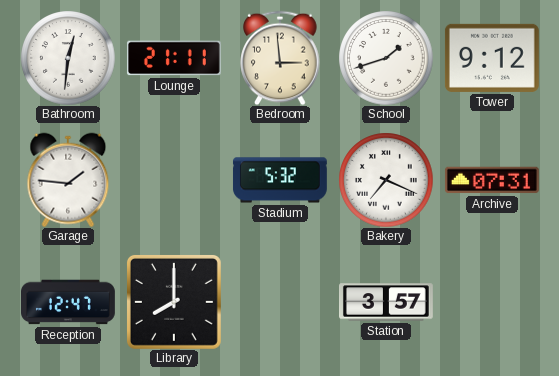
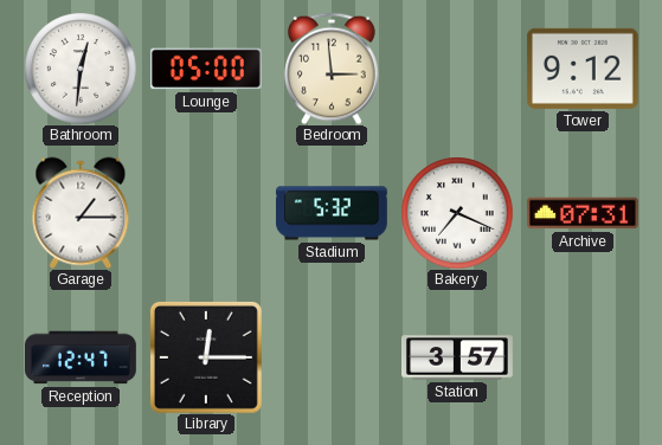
Lounge: 21:11 -> 05:00 (206, 69)
School: 1:42 -> none (386, 58)
Garage: 1:46 -> 1:15 (81, 213)
Library: 8:00 -> 12:15 (206, 357)
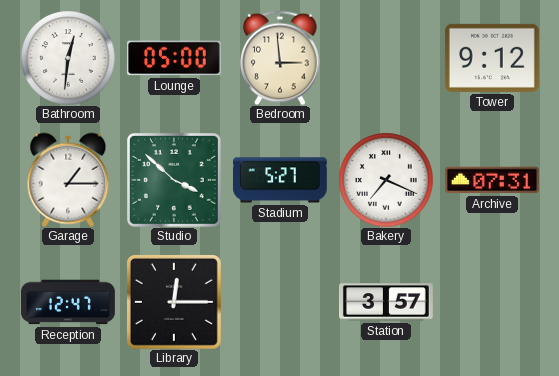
Studio: none -> 3:52 (174, 180)
Stadium: 5:32 -> 5:27 (280, 180)
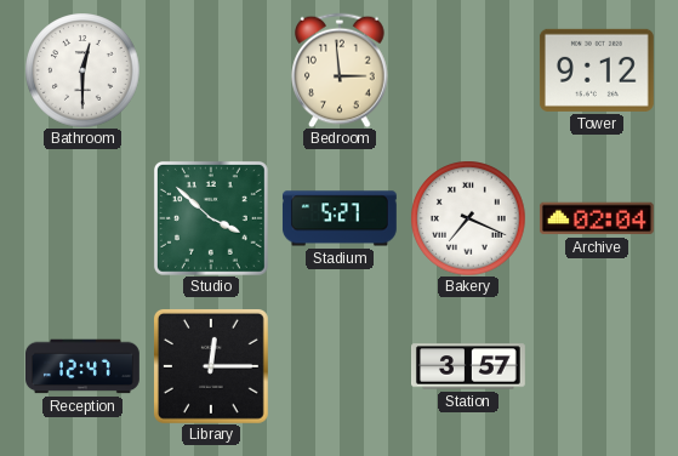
Bathroom: 12:31 -> 12:30 (82, 70)
Lounge: 05:00 -> none (174, 58)
Garage: 1:15 -> none (68, 180)
Archive: 07:31 -> 02:04 (597, 218)
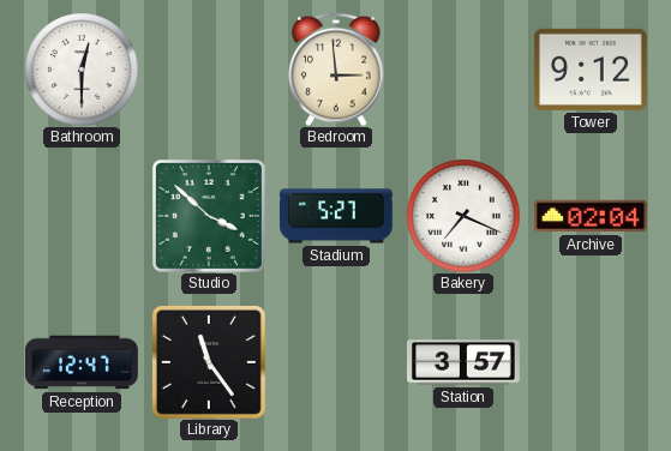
Library: 12:15 -> 11:24 (209, 362)
